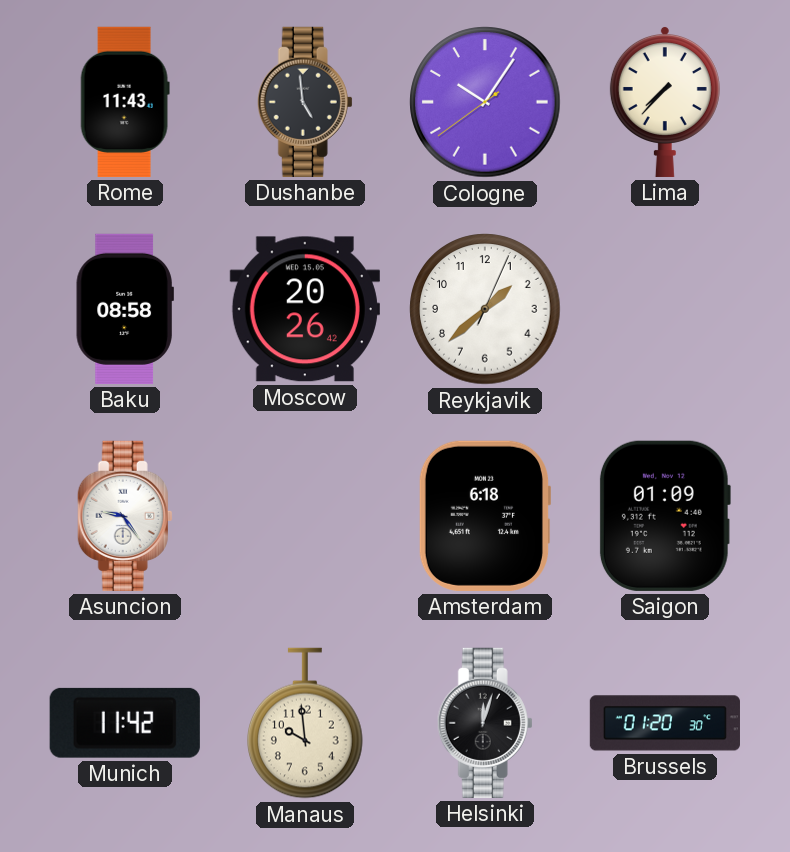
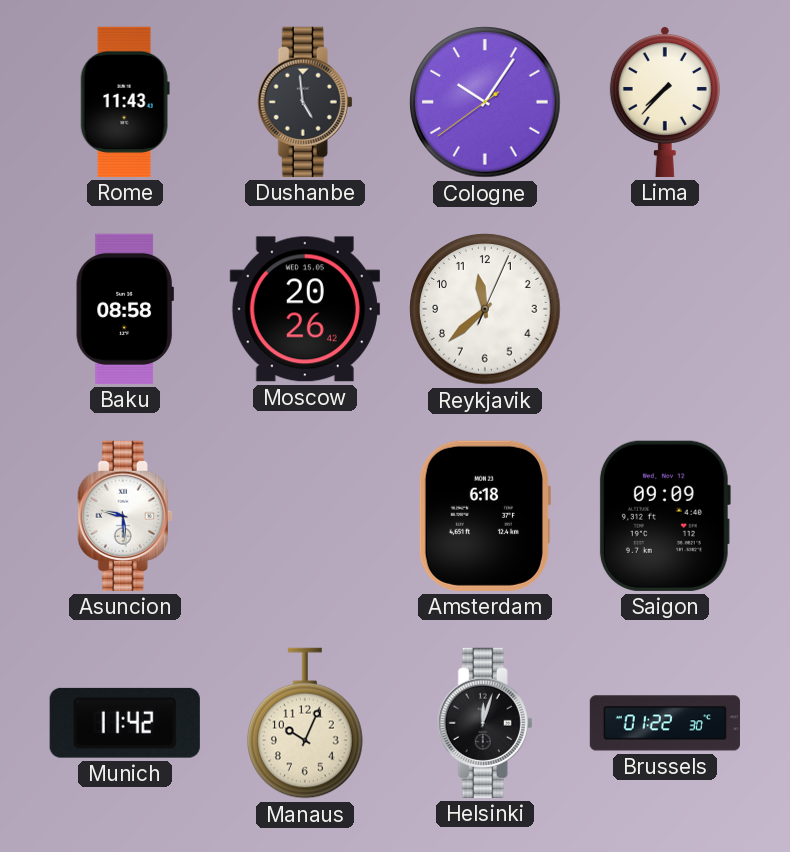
Reykjavik: 1:38 -> 11:38 (485, 309)
Asuncion: 9:24 -> 9:29 (125, 516)
Saigon: 01:09 -> 09:09 (665, 516)
Manaus: 9:59 -> 10:04 (306, 723)
Brussels: 01:20 -> 01:22 (665, 723)
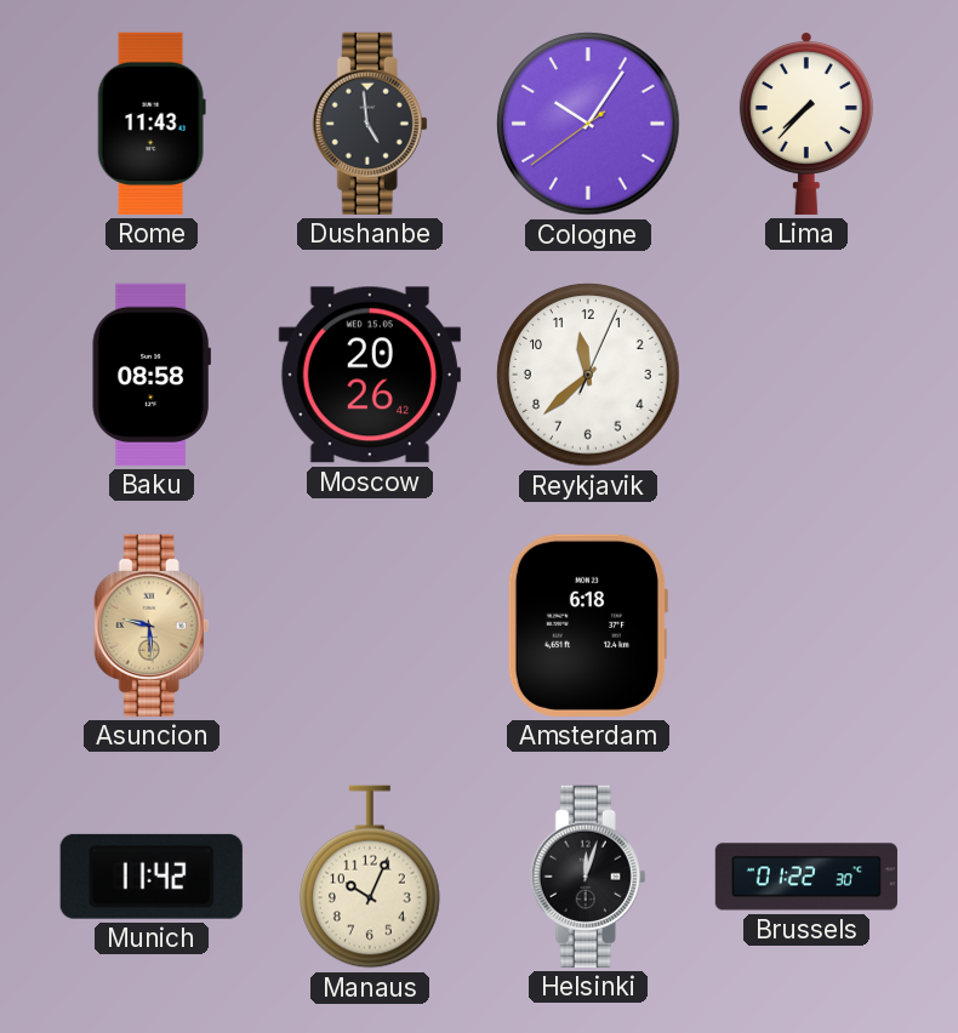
Asuncion dial: white -> champagne (152, 626)
Saigon: 09:09 -> none (665, 516)
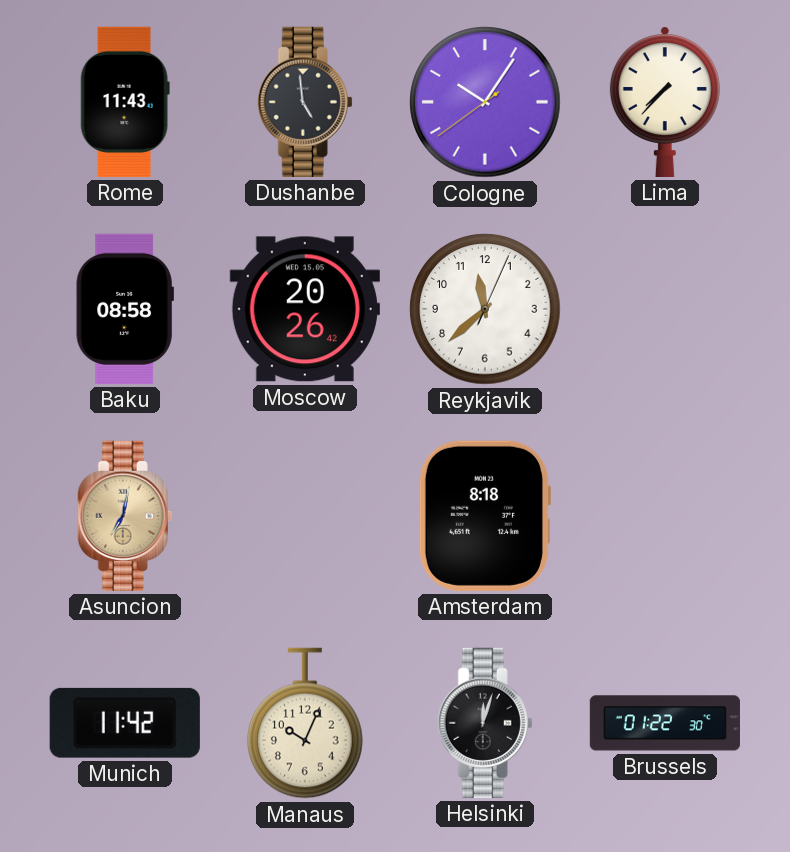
Asuncion: 9:29 -> 7:02 (125, 516)
Amsterdam: 6:18 -> 8:18 (484, 516)
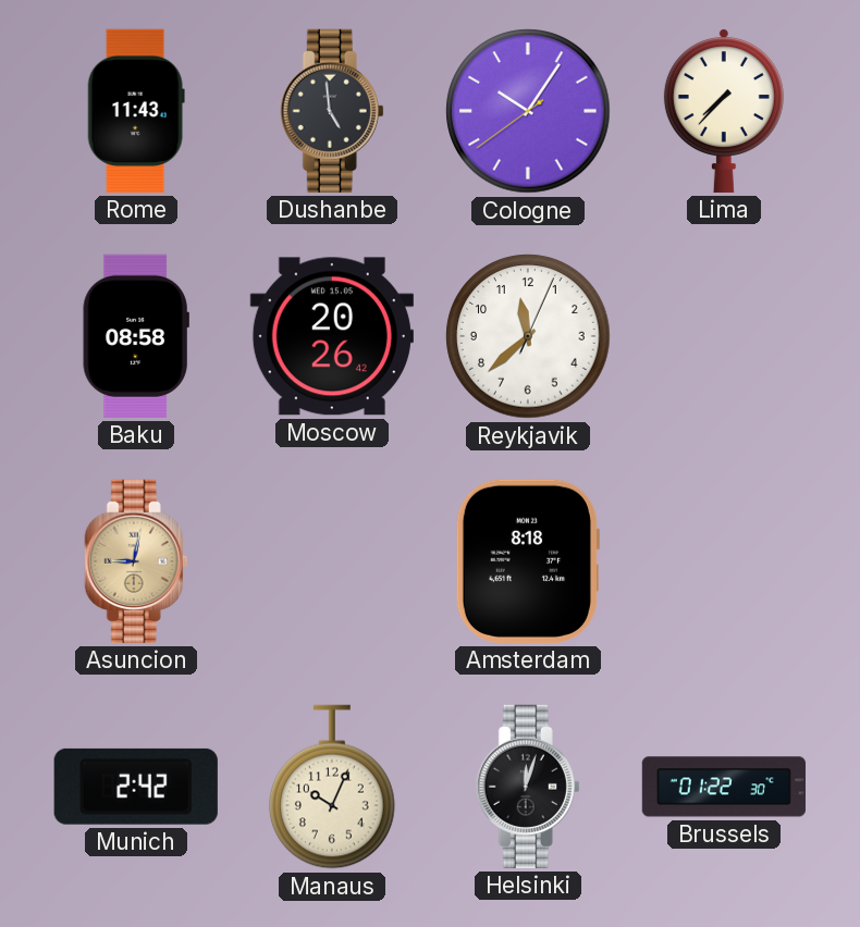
Asuncion: 7:02 -> 9:02 (136, 561)
Munich: 11:42 -> 2:42 (136, 787)
